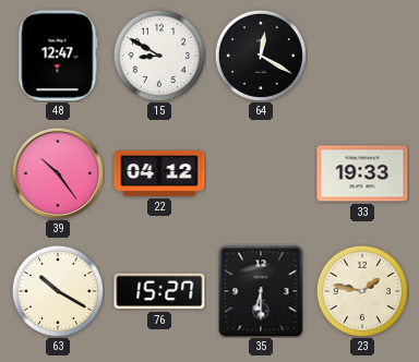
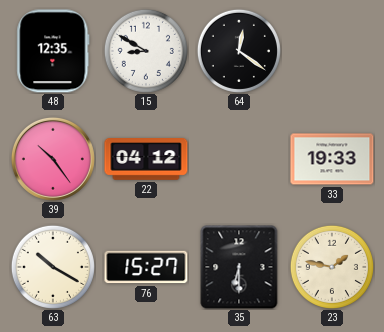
48: 12:47 -> 12:35 (53, 51)
64: 12:20 -> 12:21 (239, 51)
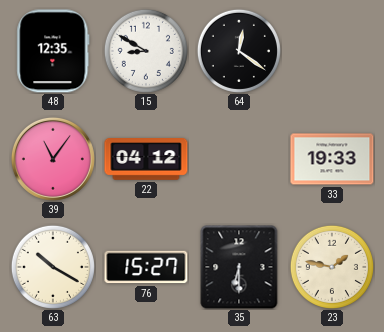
39: 10:24 -> 11:06 (53, 159)
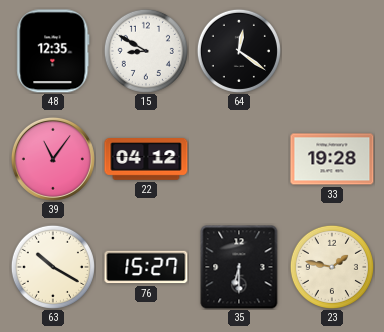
33: 19:33 -> 19:28 (332, 159)
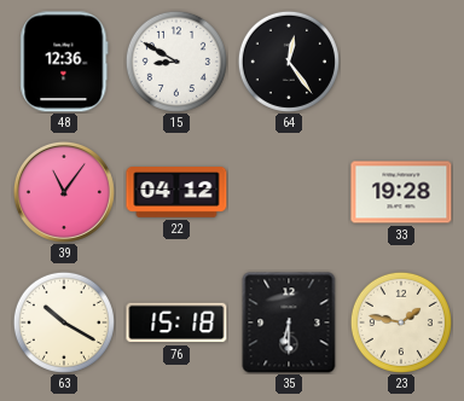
48: 12:35 -> 12:36 (64, 62)
64: 12:21 -> 12:24 (289, 62)
76: 15:27 -> 15:18 (176, 322)
